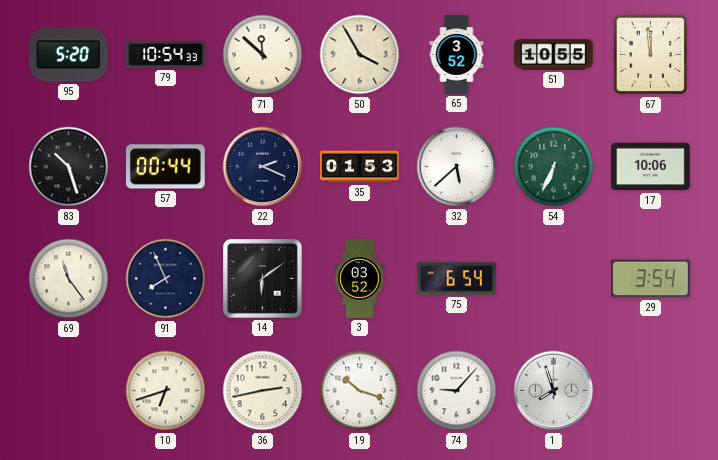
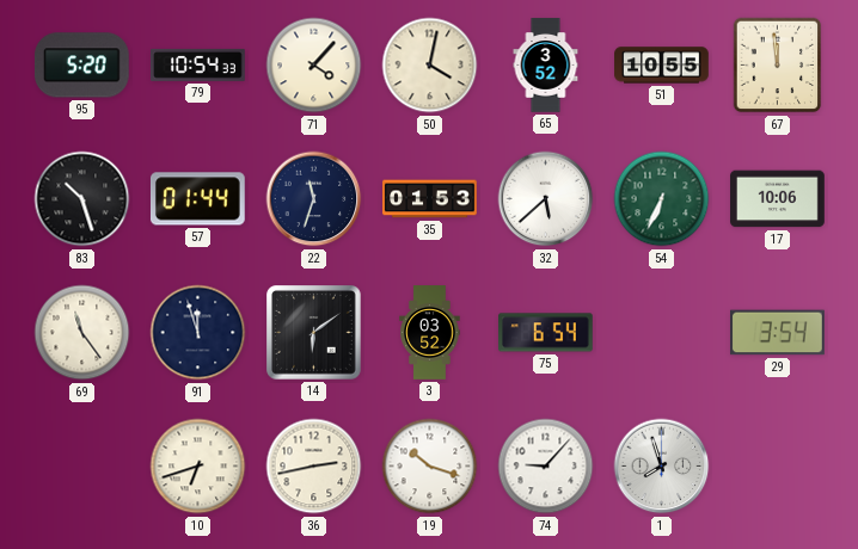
71: 11:52 -> 4:07 (314, 66)
50: 3:55 -> 4:02 (430, 66)
57: 00:44 -> 01:44 (198, 199)
22: 2:19 -> 11:33 (314, 199)
91: 7:56 -> 11:57 (198, 333)
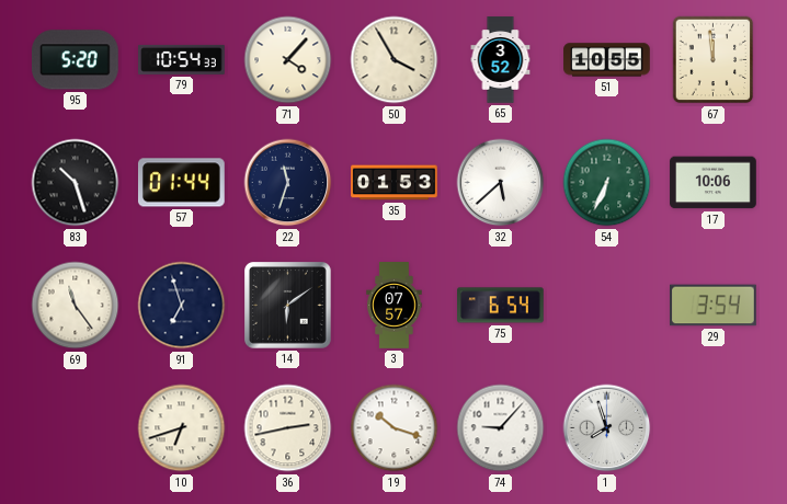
50: 4:02 -> 3:55 (395, 60)
91: 11:57 -> 6:57 (182, 306)
3: 03:52 -> 07:57 (395, 306)
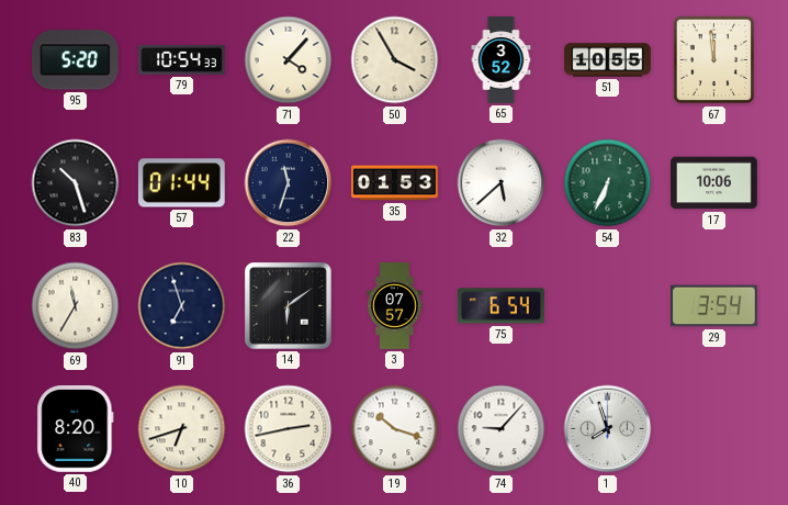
69: 11:24 -> 11:35 (76, 306)
40: none -> 8:20 (76, 429)
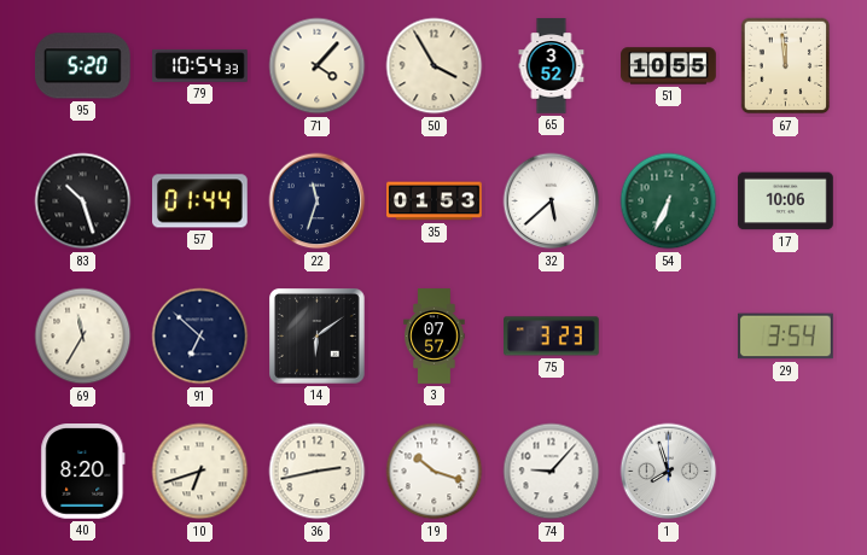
91: 6:57 -> 6:52 (200, 337)
75: 6:54 -> 3:23 (552, 337)
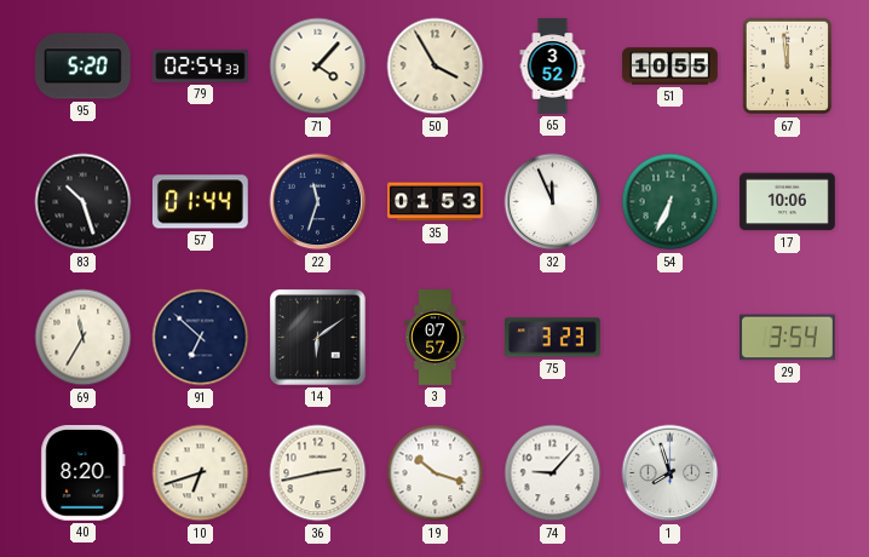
79: 10:54 -> 02:54 (201, 65)
32: 5:38 -> 11:56 (553, 202)
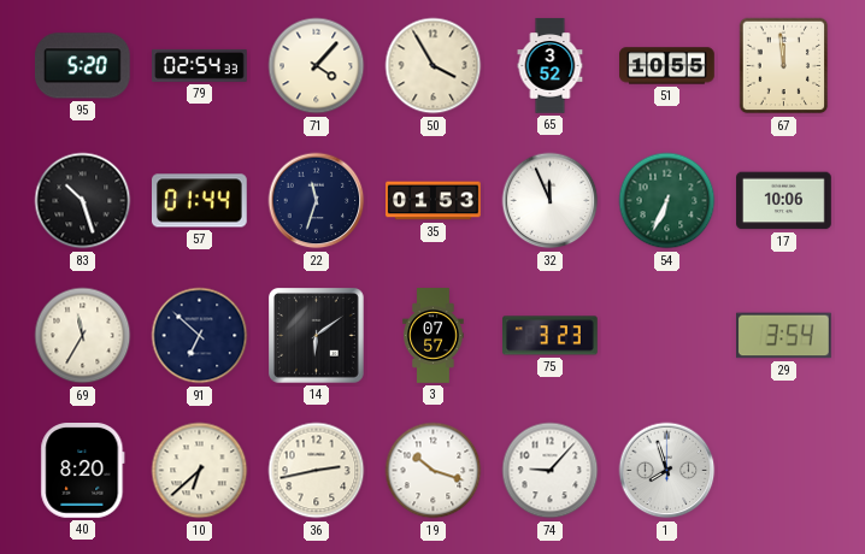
10: 6:42 -> 6:38 (200, 471)
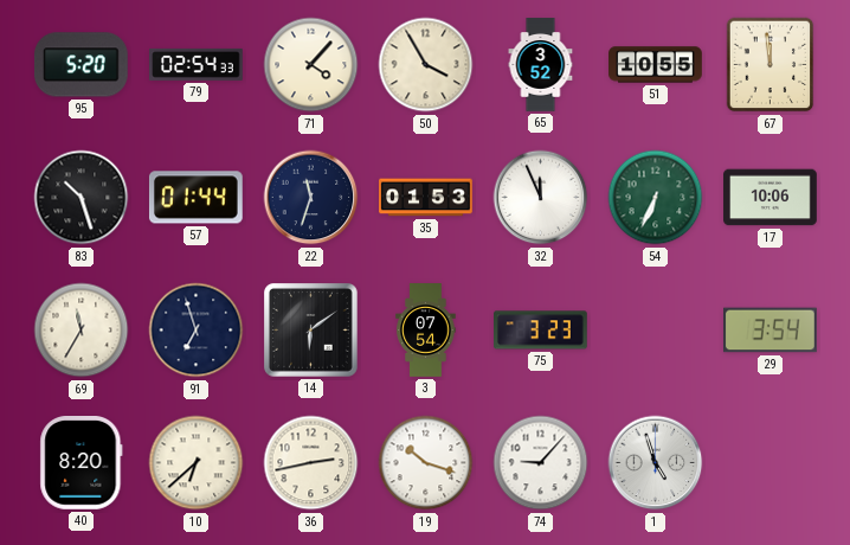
91: 6:52 -> 6:57 (197, 331)
3: 07:57 -> 07:54 (426, 331)
1: 7:57 -> 4:57 (656, 463)
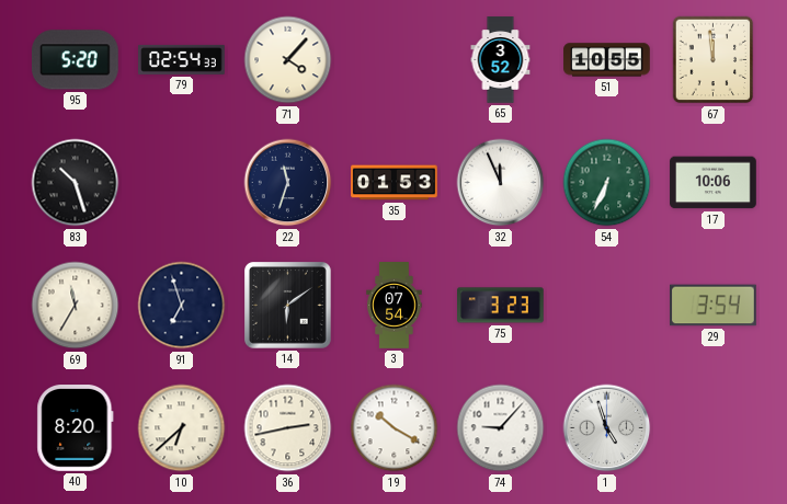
50: 3:55 -> none (426, 65)
57: 01:44 -> none (197, 198)
19: 10:18 -> 10:20 (395, 428)
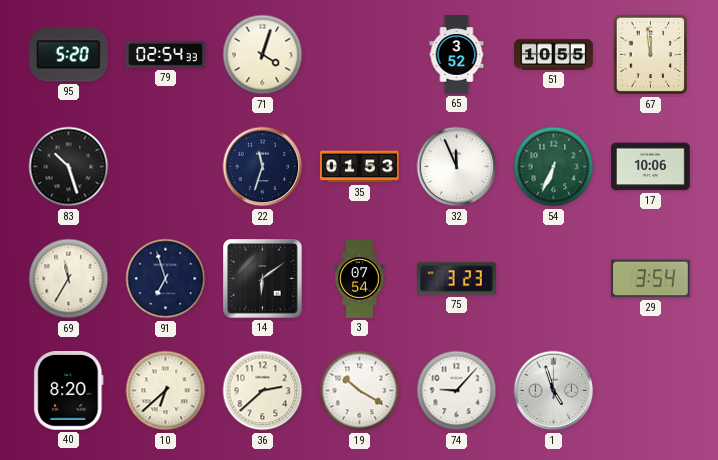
71: 4:07 -> 4:03 (263, 55)
36: 2:43 -> 2:38 (263, 391)
